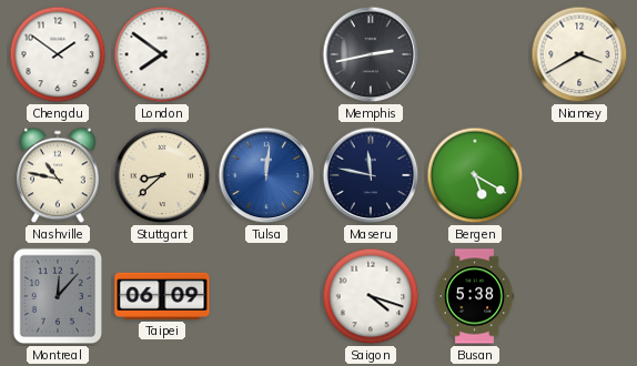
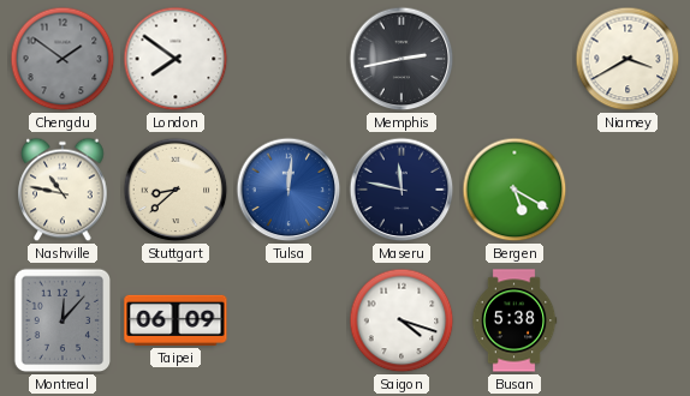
Chengdu dial: white -> grey (63, 59)
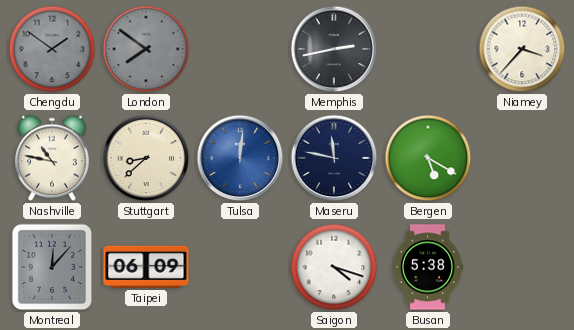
London dial: white -> grey (146, 49)
Niamey: 3:40 -> 3:37 (522, 49)
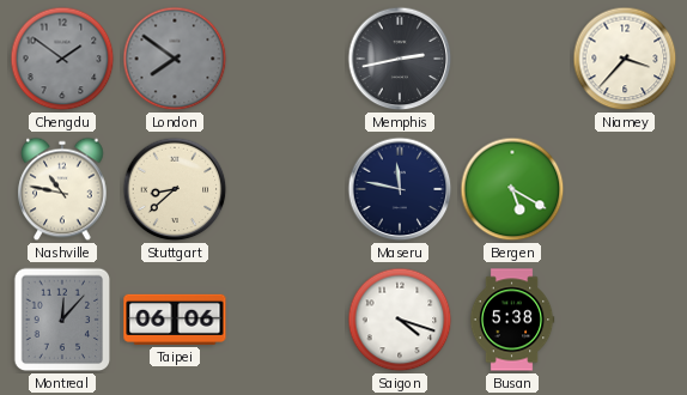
Tulsa: 12:01 -> none (240, 158)
Taipei: 06:09 -> 06:06 (175, 320)
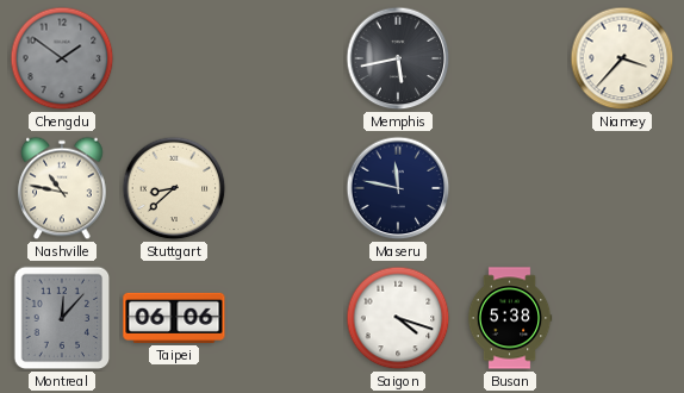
London: 7:51 -> none (175, 59)
Memphis: 2:43 -> 5:43 (398, 58)
Bergen: 5:20 -> none (512, 189)
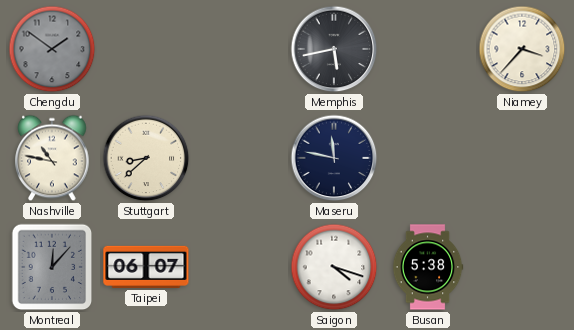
Taipei: 06:06 -> 06:07 (146, 267)
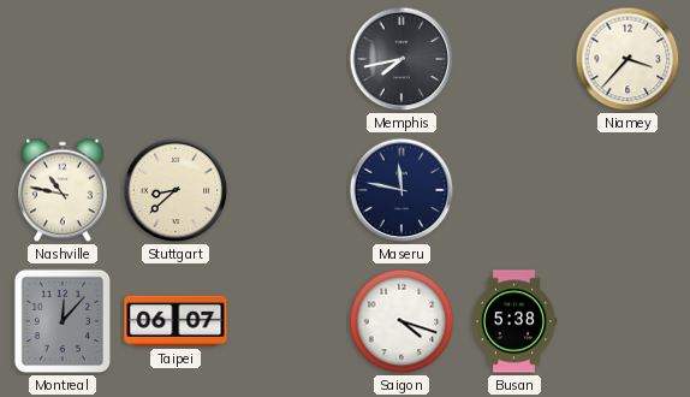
Chengdu: 1:51 -> none (52, 49)
Memphis: 5:43 -> 7:43 (401, 59)
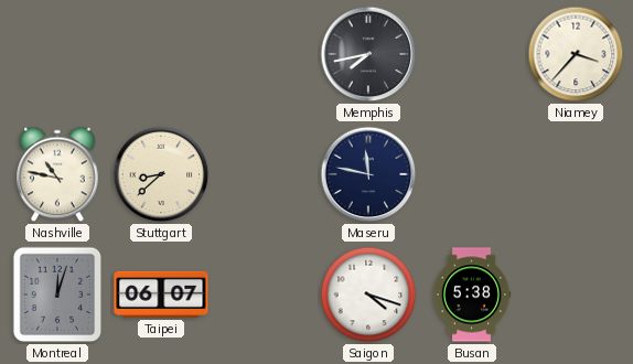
Montreal: 12:07 -> 12:03 (57, 295)
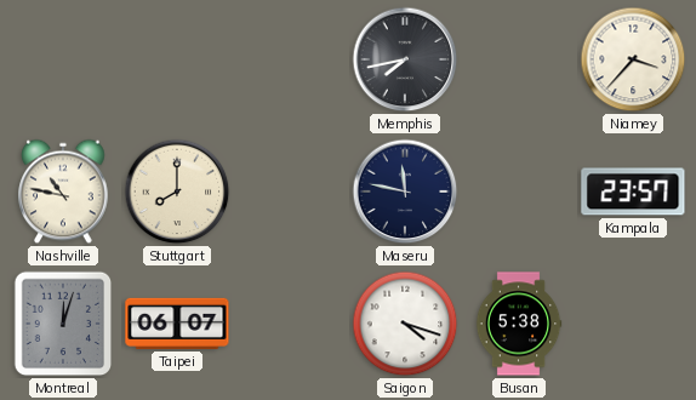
Stuttgart: 8:38 -> 8:00 (177, 192)
Kampala: none -> 23:57 (633, 192)
